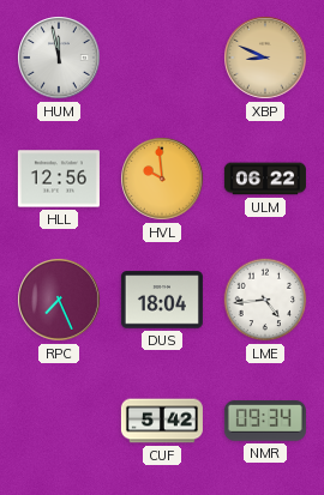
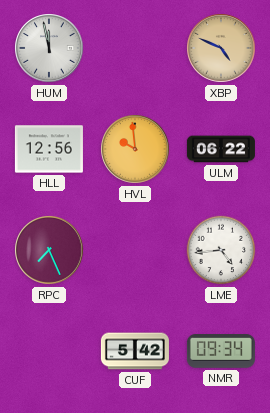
XBP: 8:49 -> 4:49 (221, 48)
DUS: 18:04 -> none (162, 300)
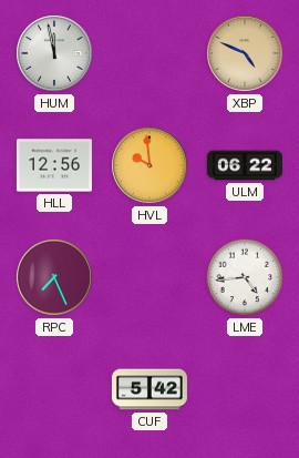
NMR: 09:34 -> none (221, 351)
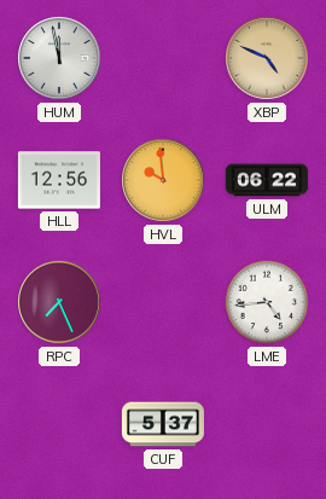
CUF: 5:42 -> 5:37 (163, 424)
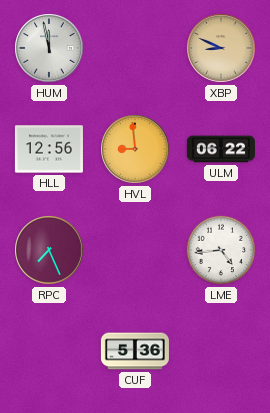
XBP: 4:49 -> 8:49 (221, 48)
HVL: 9:59 -> 8:59 (135, 149)
CUF: 5:37 -> 5:36 (135, 351)
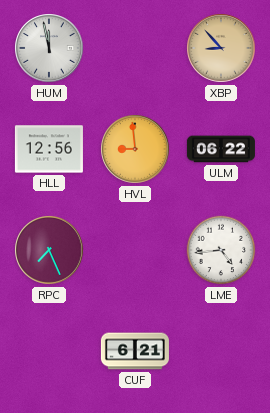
XBP: 8:49 -> 8:53 (221, 48)
CUF: 5:36 -> 6:21 (135, 351)
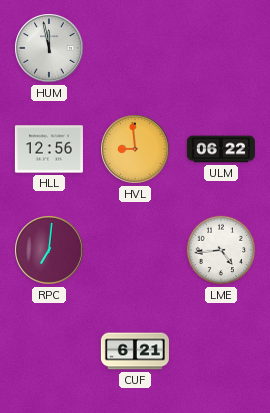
XBP: 8:53 -> none (221, 48)
RPC: 7:26 -> 7:01 (49, 250)
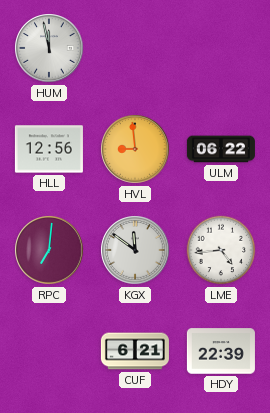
KGX: none -> 11:51 (135, 250)
HDY: none -> 22:39 (221, 351)
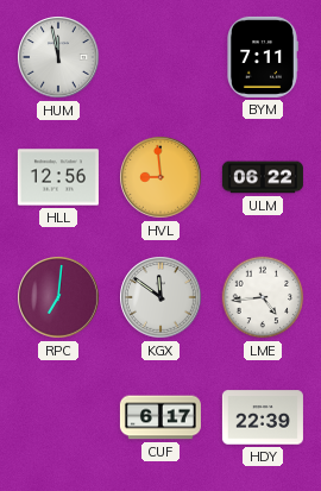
BYM: none -> 7:11 (263, 57)
CUF: 6:21 -> 6:17 (160, 417)
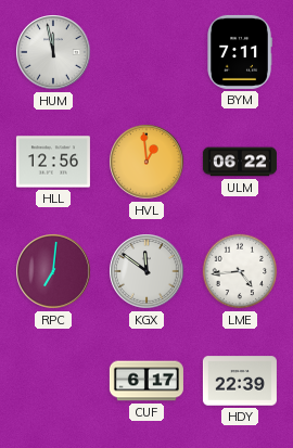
HVL: 8:59 -> 12:59 (146, 162)
